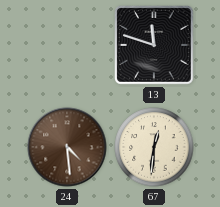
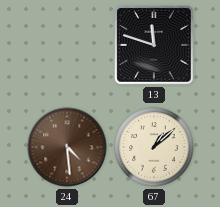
67: 12:31 -> 1:08 (154, 147)
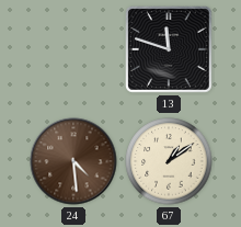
67: 1:08 -> 1:09 (169, 161)
